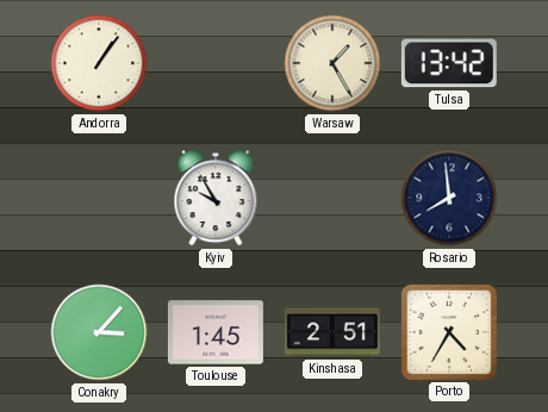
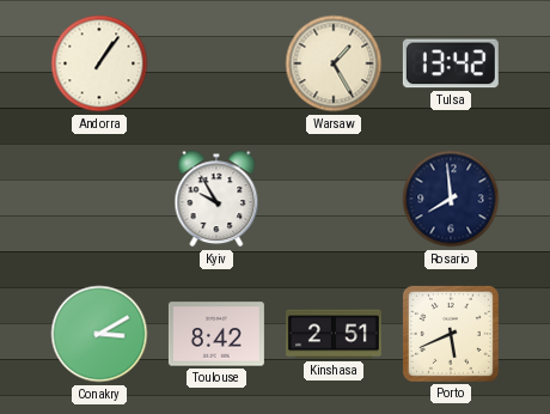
Conakry: 3:07 -> 3:10 (99, 334)
Toulouse: 1:45 -> 8:42 (216, 334)
Porto: 4:35 -> 5:41 (451, 334)
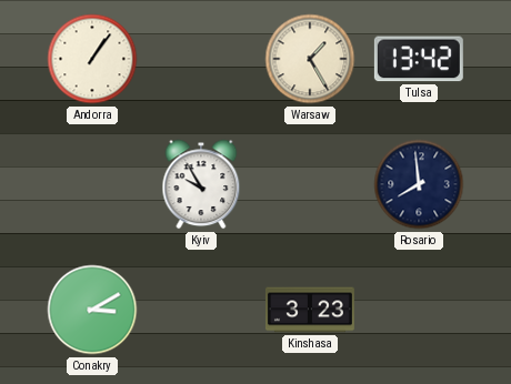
Toulouse: 8:42 -> none (216, 334)
Kinshasa: 2:51 -> 3:23 (310, 310)
Porto: 5:41 -> none (451, 334)
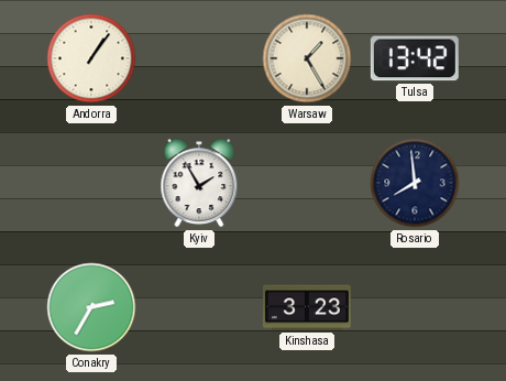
Kyiv: 9:55 -> 1:55 (199, 183)
Conakry: 3:10 -> 2:35 (91, 307)
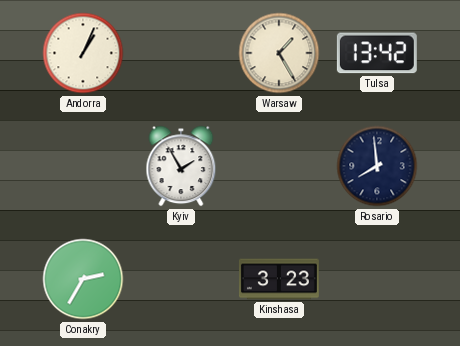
Andorra: 1:06 -> 1:04 (83, 53)
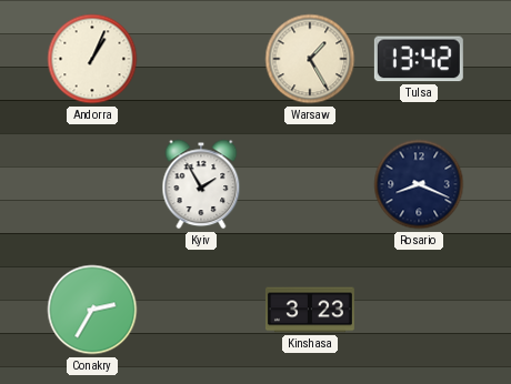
Rosario: 7:59 -> 8:19 (419, 184)
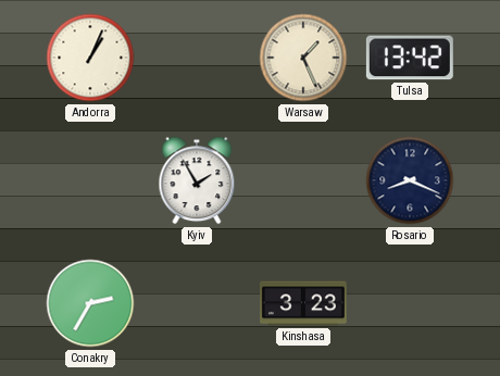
Warsaw: 1:25 -> 1:26 (303, 58)
